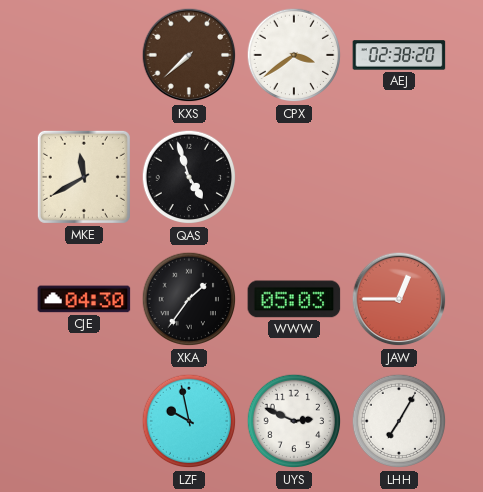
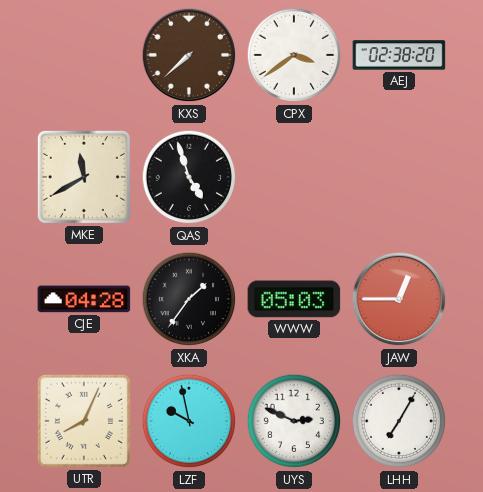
CJE: 04:30 -> 04:28 (84, 299)
UTR: none -> 8:04 (84, 421)
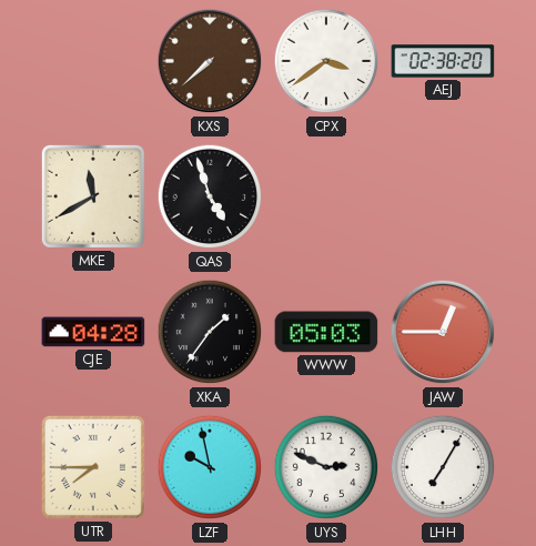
UTR: 8:04 -> 7:45 (93, 467)
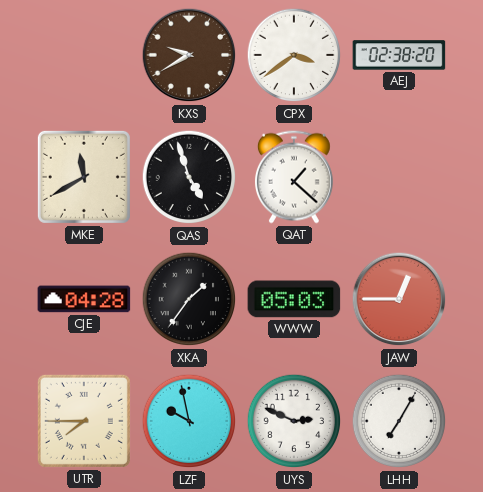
KXS: 7:38 -> 9:40 (189, 55)
QAT: none -> 1:22 (294, 177)
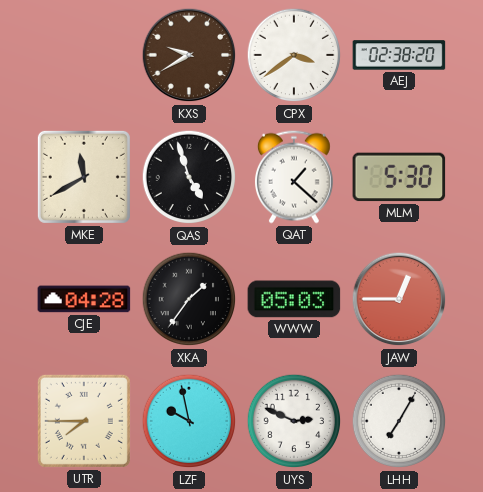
MLM: none -> 5:30 (399, 177)
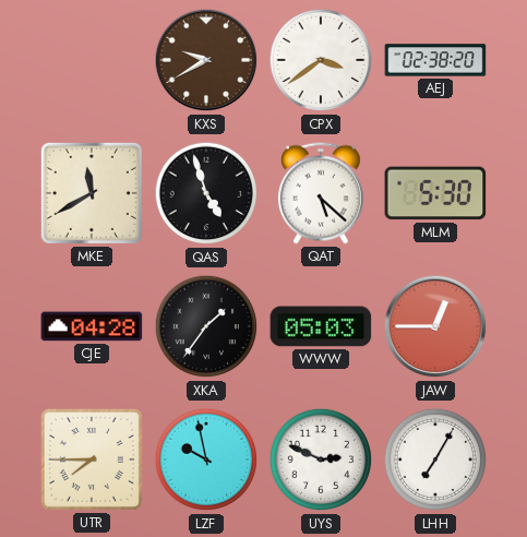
QAT: 1:22 -> 5:22 (321, 193)
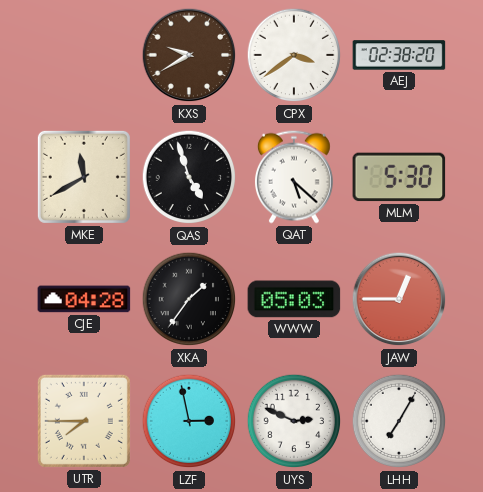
LZF: 9:58 -> 2:58 (189, 421)
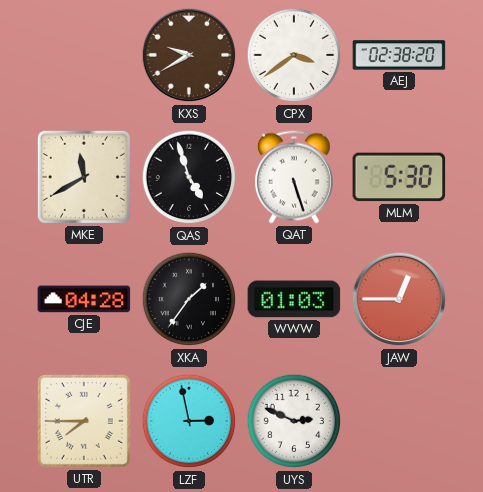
QAT: 5:22 -> 5:27 (294, 177)
WWW: 05:03 -> 01:03 (294, 299)
LHH: 7:05 -> none (399, 421)
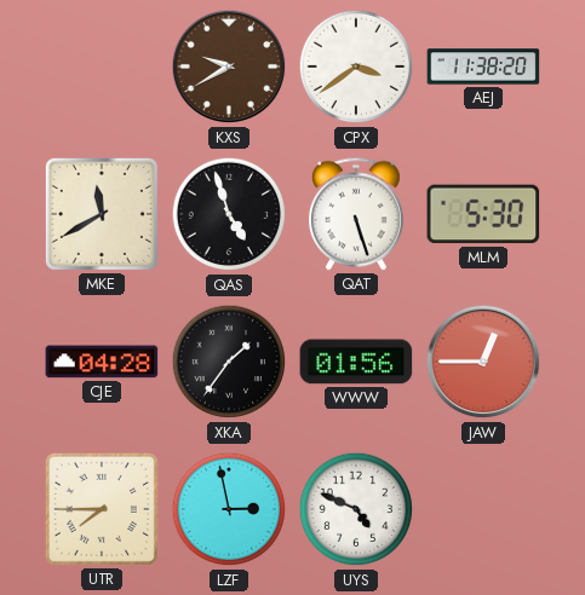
AEJ: 02:38 -> 11:38 (483, 67)
WWW: 01:03 -> 01:56 (356, 362)
UYS: 2:49 -> 4:49 (356, 509)
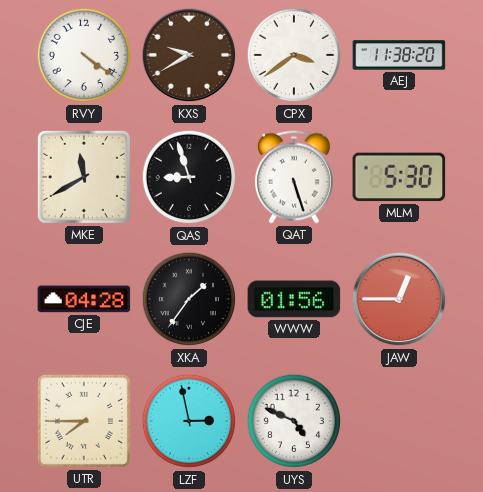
RVY: none -> 4:21 (84, 55)
QAS: 4:57 -> 8:57 (189, 177)
